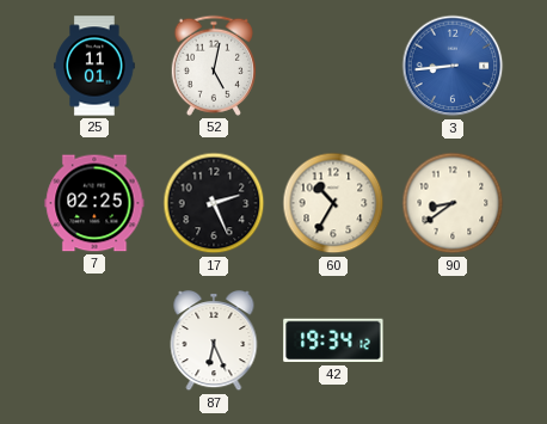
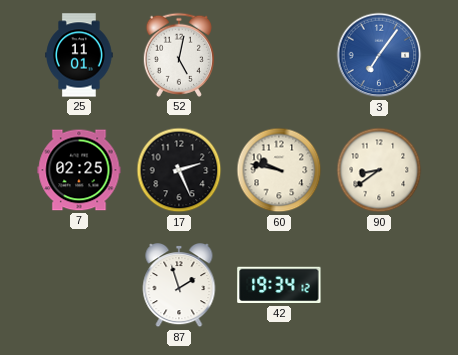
3: 8:44 -> 7:06 (379, 55)
60: 10:35 -> 9:47 (279, 170)
87: 6:26 -> 1:57 (179, 286)
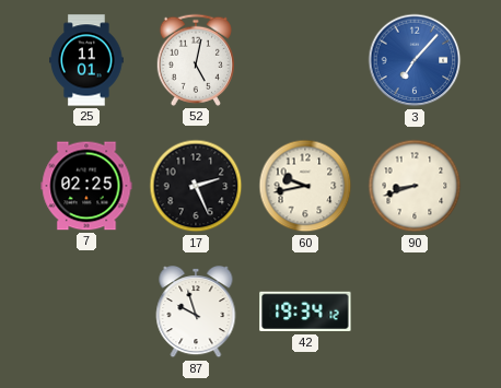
3: 7:06 -> 7:07 (415, 60)
60: 9:47 -> 9:43 (305, 186)
90: 8:39 -> 8:42 (415, 186)
87: 1:57 -> 9:57 (196, 313)
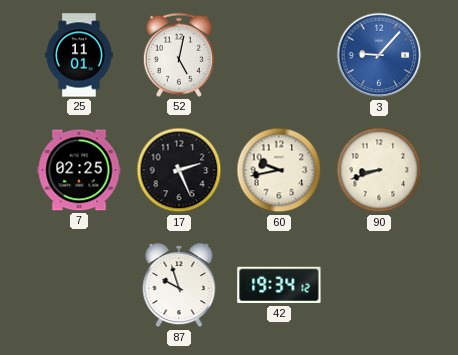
3: 7:07 -> 9:07 (379, 55)
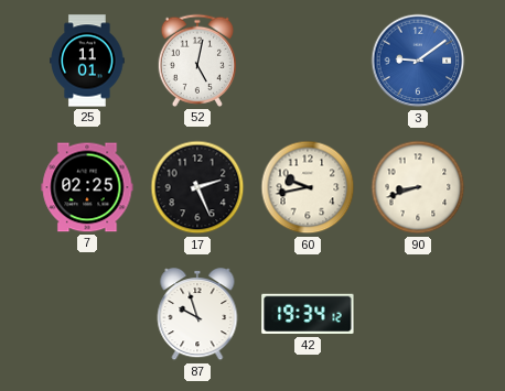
3: 9:07 -> 9:09 (418, 61)
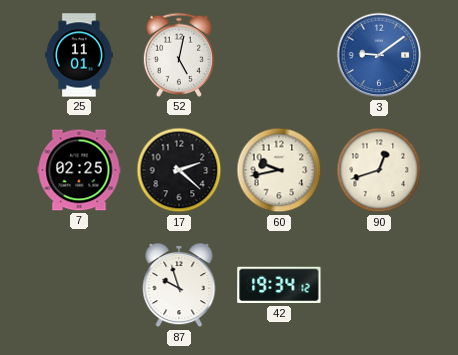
17: 2:26 -> 2:22 (179, 170)
90: 8:42 -> 12:42 (379, 170)
